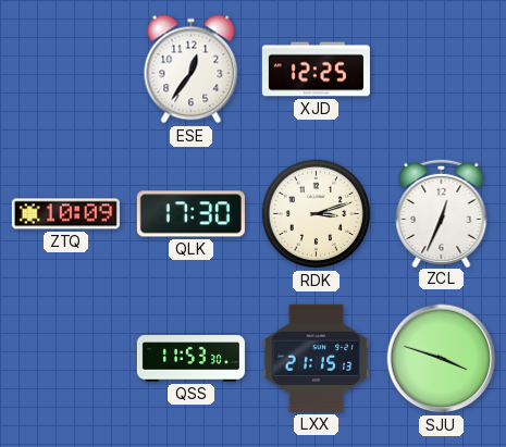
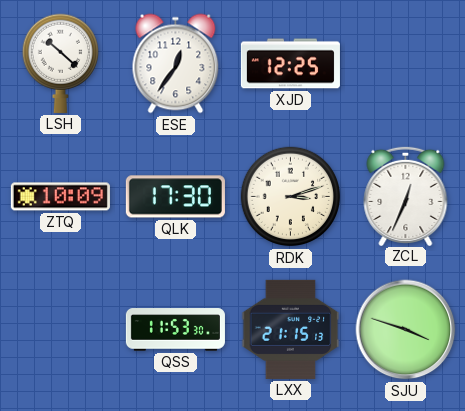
LSH: none -> 10:22 (60, 63)
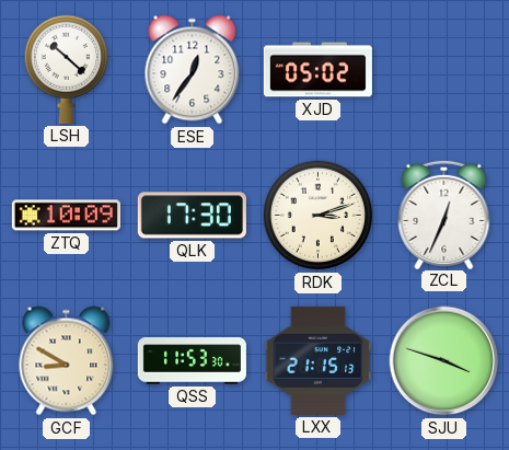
XJD: 12:25 -> 05:02 (317, 70)
GCF: none -> 8:50 (67, 361)
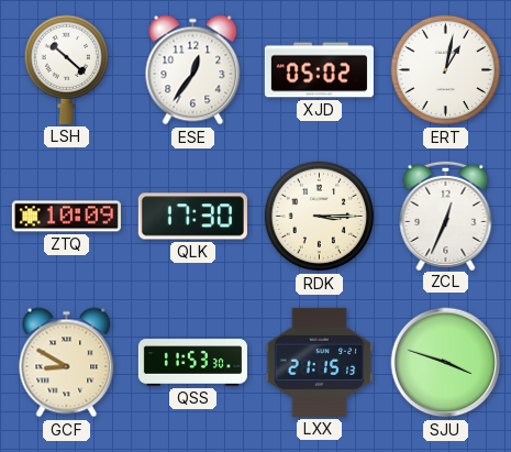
ERT: none -> 1:02 (446, 70)
RDK: 3:12 -> 3:15 (320, 217)
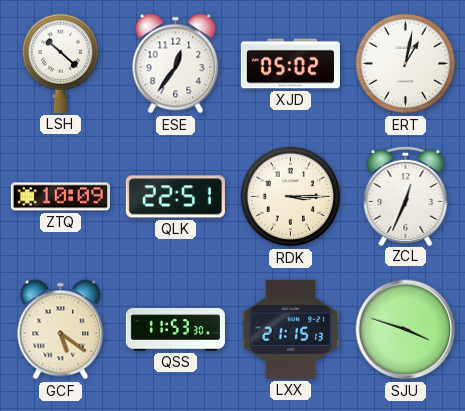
QLK: 17:30 -> 22:51 (175, 197)
GCF: 8:50 -> 5:21 (61, 330)
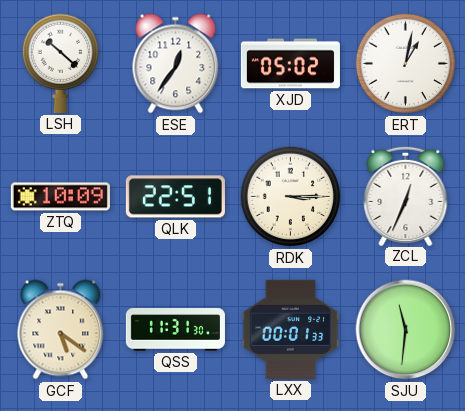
QSS: 11:53 -> 11:31 (175, 330)
LXX: 21:15 -> 00:01 (291, 329)
SJU: 3:48 -> 11:31 (406, 330)
